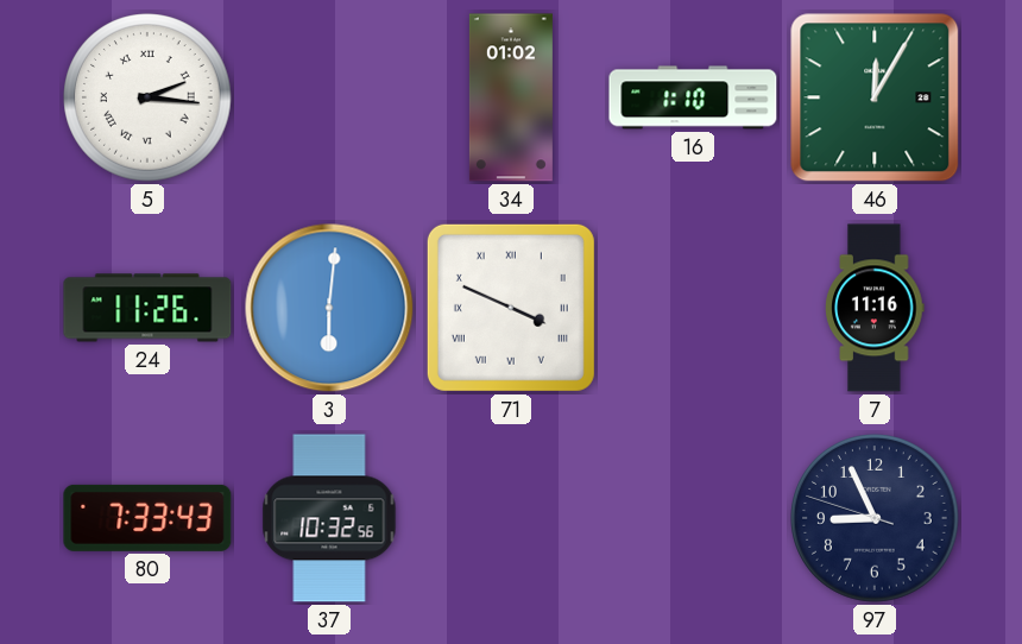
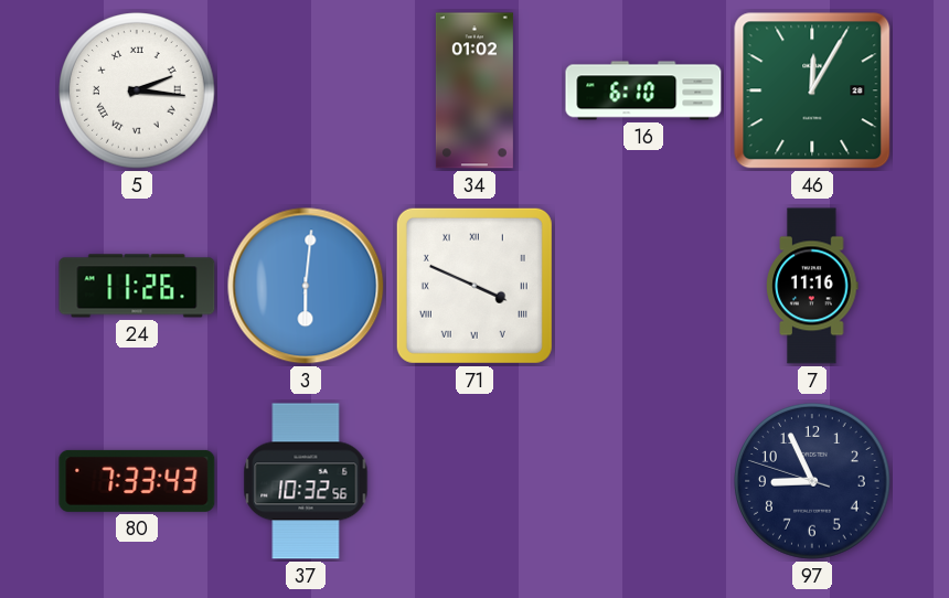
16: 1:10 -> 6:10 (643, 90)
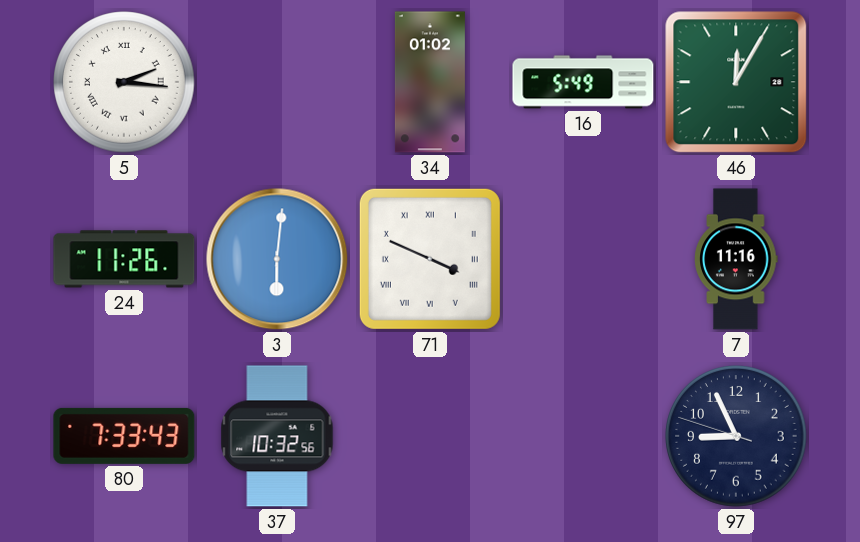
16: 6:10 -> 5:49 (583, 82)
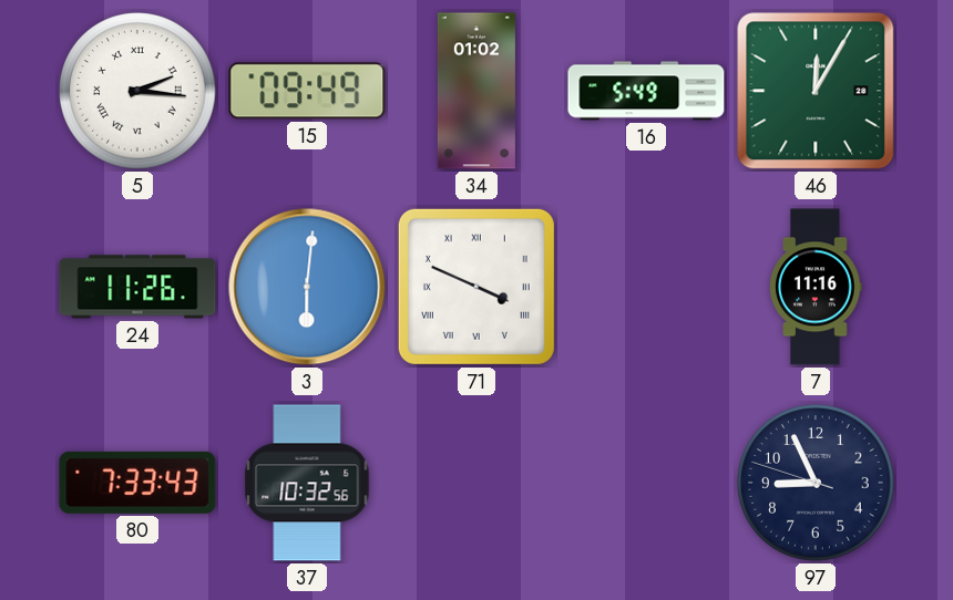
15: none -> 09:49 (307, 91)
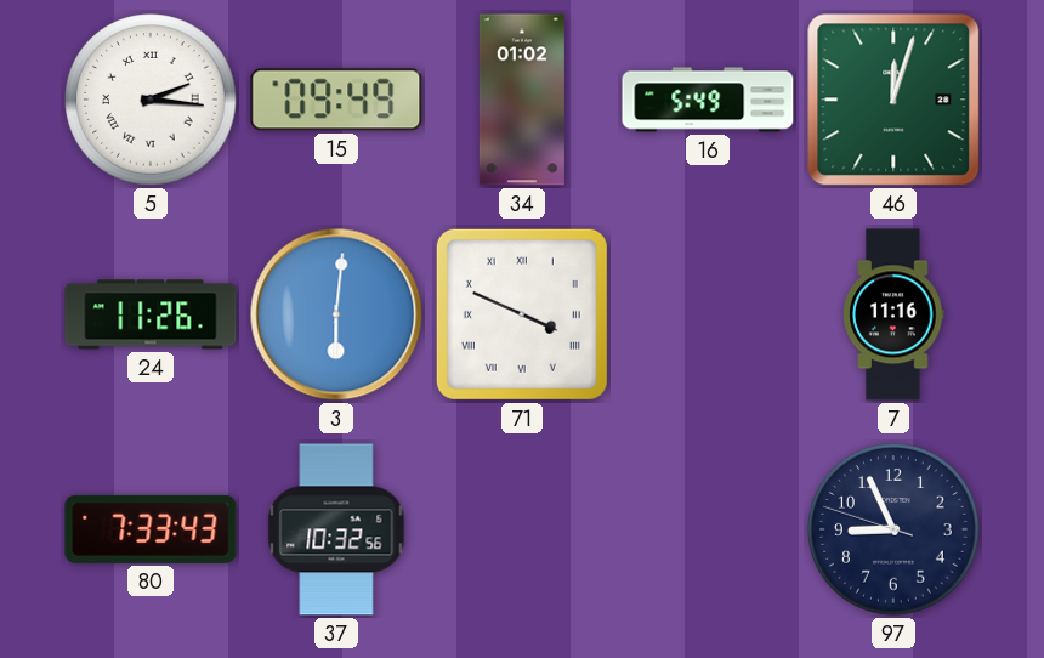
46: 12:05 -> 12:03 (893, 100)
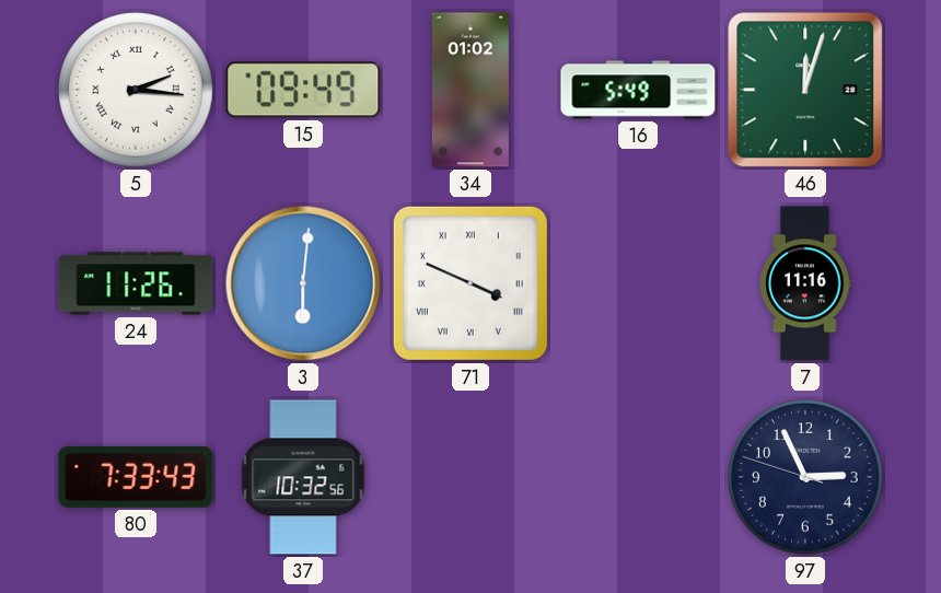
97: 8:55 -> 2:55 (805, 477)
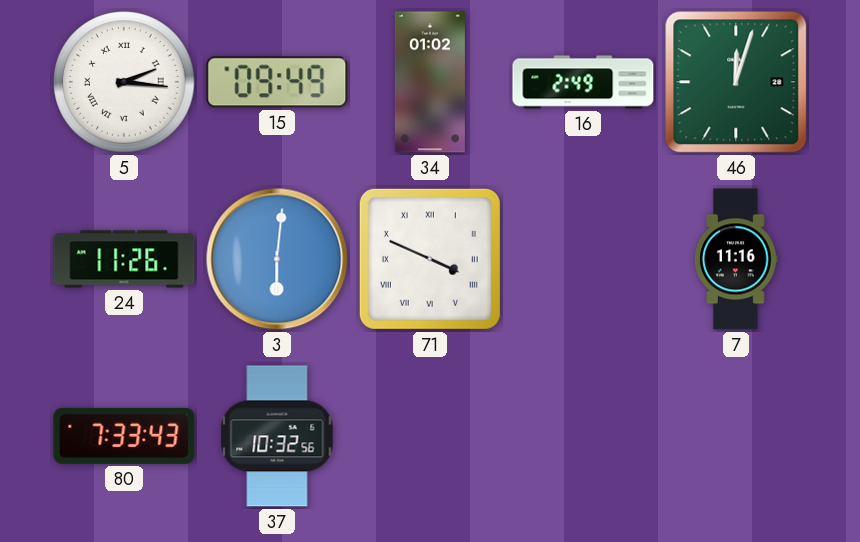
16: 5:49 -> 2:49 (583, 82)
97: 2:55 -> none (805, 477)
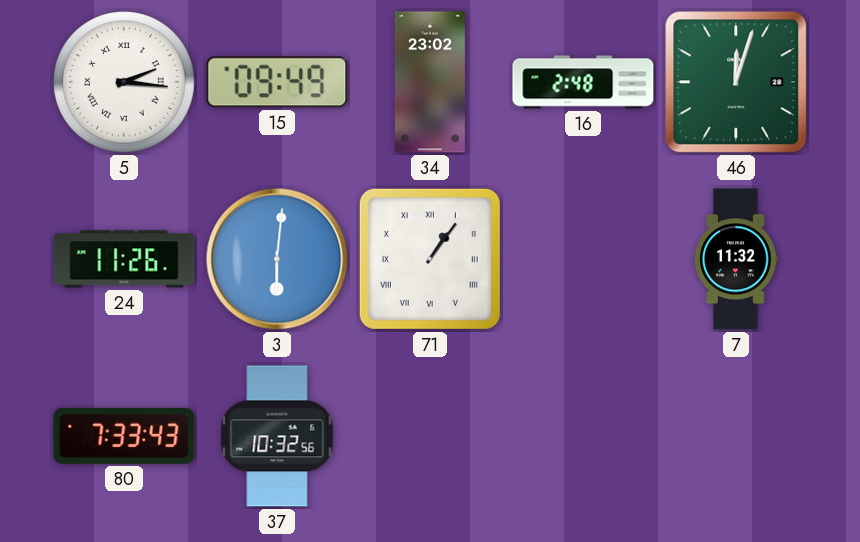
34: 01:02 -> 23:02 (430, 82)
16: 2:49 -> 2:48 (583, 82)
71: 3:49 -> 1:06 (430, 259)
7: 11:16 -> 11:32 (736, 259)
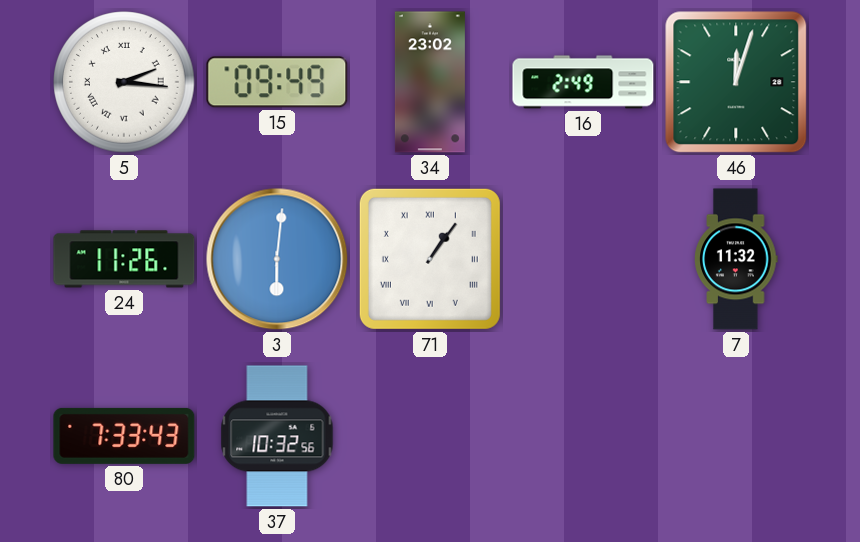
16: 2:48 -> 2:49 (583, 82)
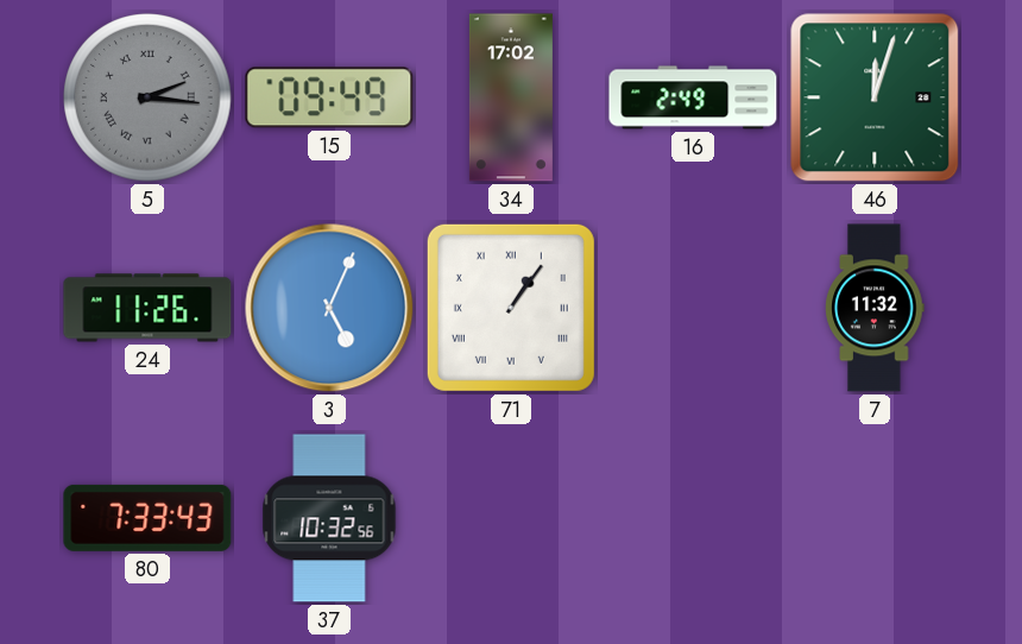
5 dial: white -> grey (147, 97)
34: 23:02 -> 17:02 (511, 97)
3: 6:01 -> 5:04 (329, 308)
